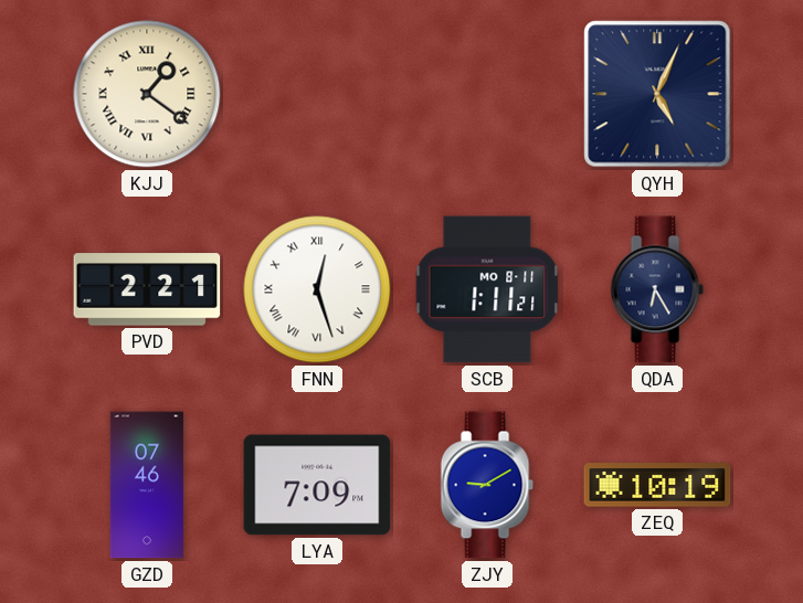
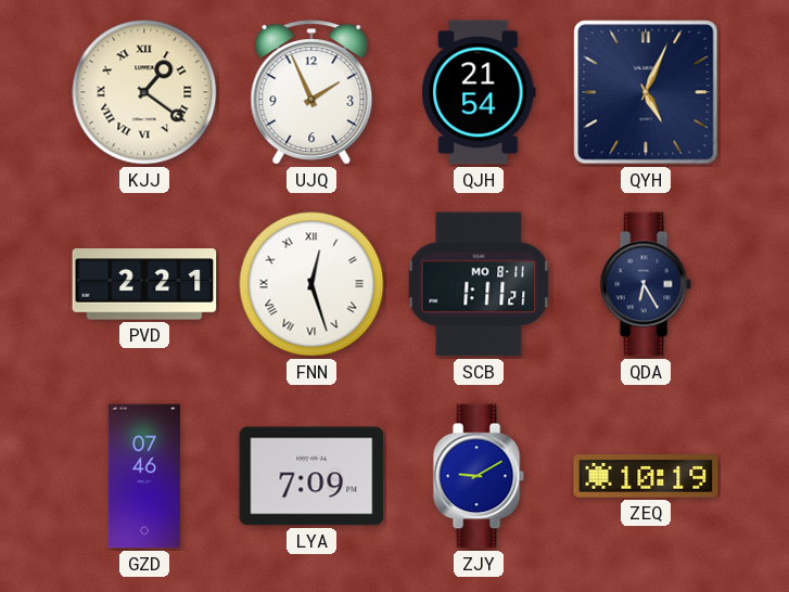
UJQ: none -> 1:56 (311, 92)
QJH: none -> 21:54 (479, 92)
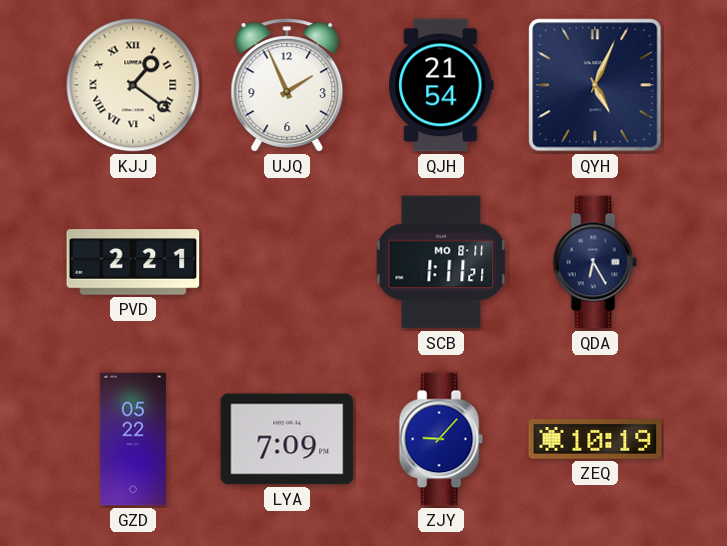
FNN: 12:27 -> none (311, 284)
GZD: 07:46 -> 05:22 (133, 439)
ZJY: 9:10 -> 9:07 (441, 439)
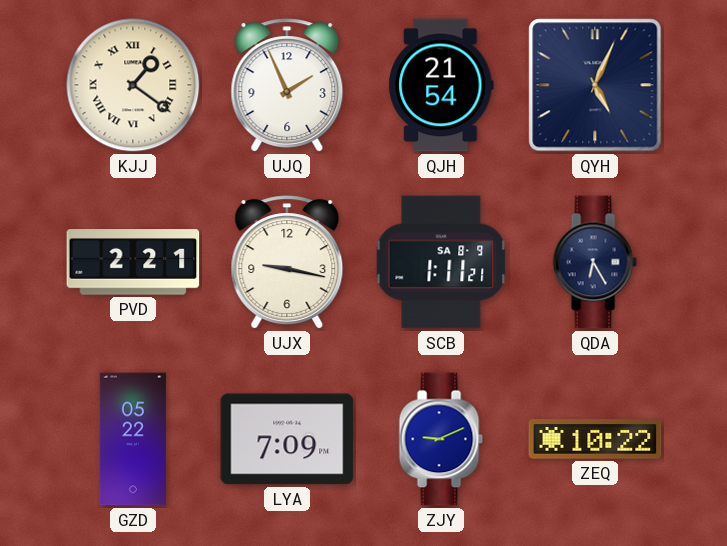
UJX: none -> 9:17 (287, 262)
SCB date: MO 8-11 -> SA 8-9 (441, 262)
ZJY: 9:07 -> 9:11 (441, 439)
ZEQ: 10:19 -> 10:22 (595, 439)
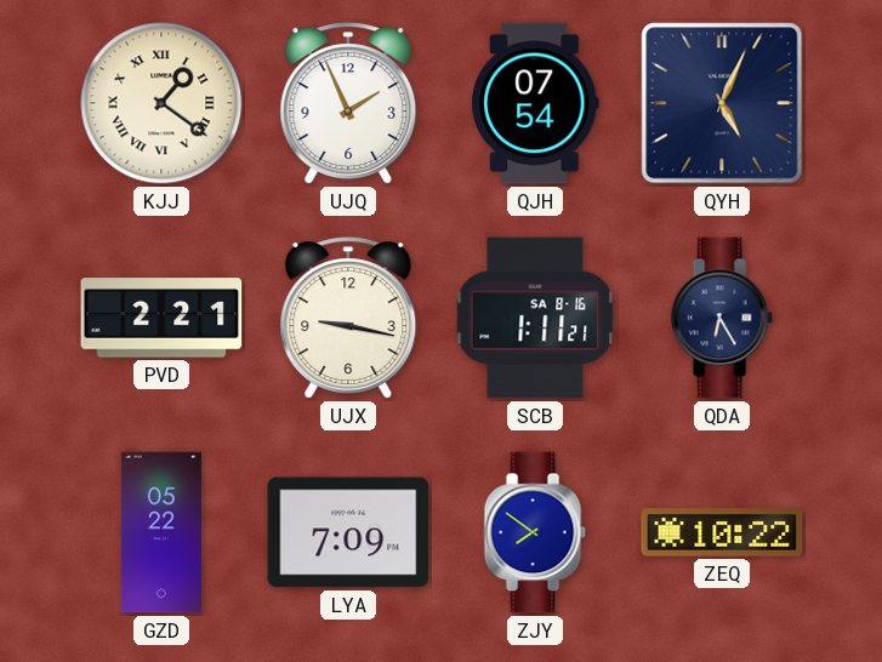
QJH: 21:54 -> 07:54 (535, 103)
SCB date: SA 8-9 -> SA 8-16 (535, 318)
ZJY: 9:11 -> 7:51 (535, 532)
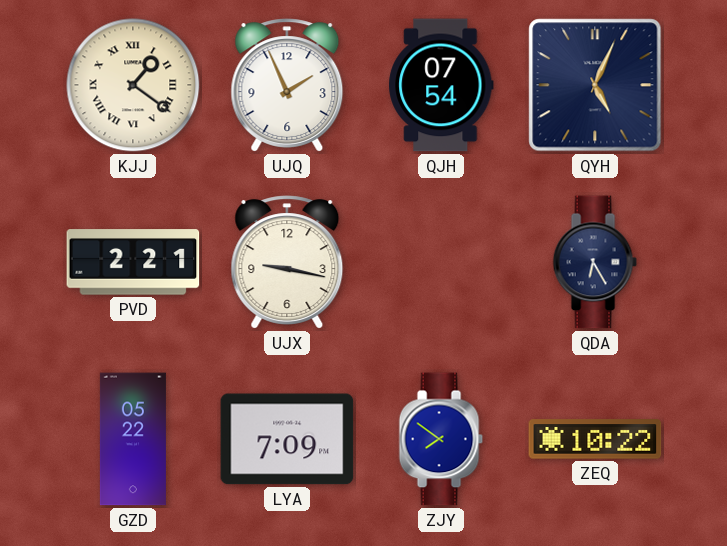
SCB: 1:11 -> none (535, 318)
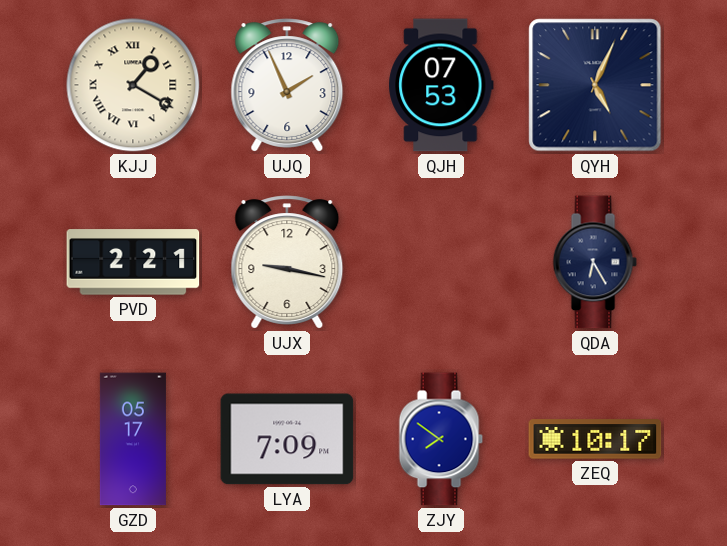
KJJ: 1:21 -> 1:20 (133, 85)
QJH: 07:54 -> 07:53 (441, 85)
GZD: 05:22 -> 05:17 (133, 439)
ZEQ: 10:22 -> 10:17 (595, 439)
